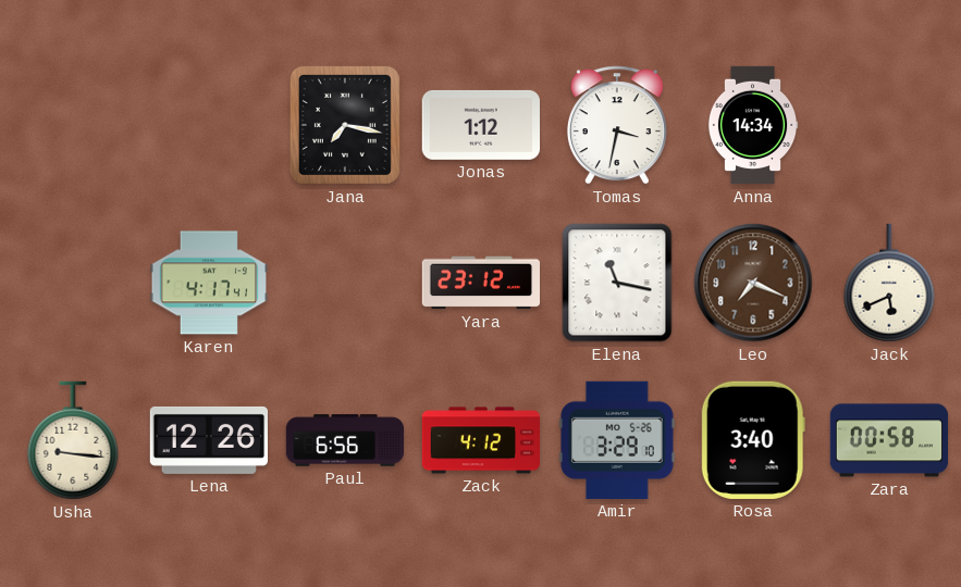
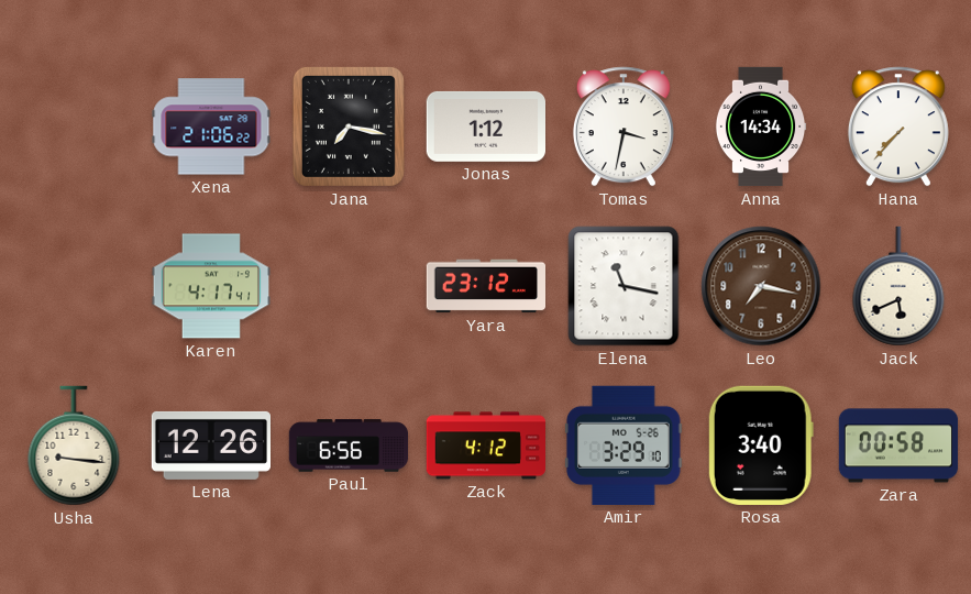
Xena: none -> 21:06 (211, 127)
Hana: none -> 7:37 (898, 127)
Leo: 7:19 -> 7:17 (761, 286)
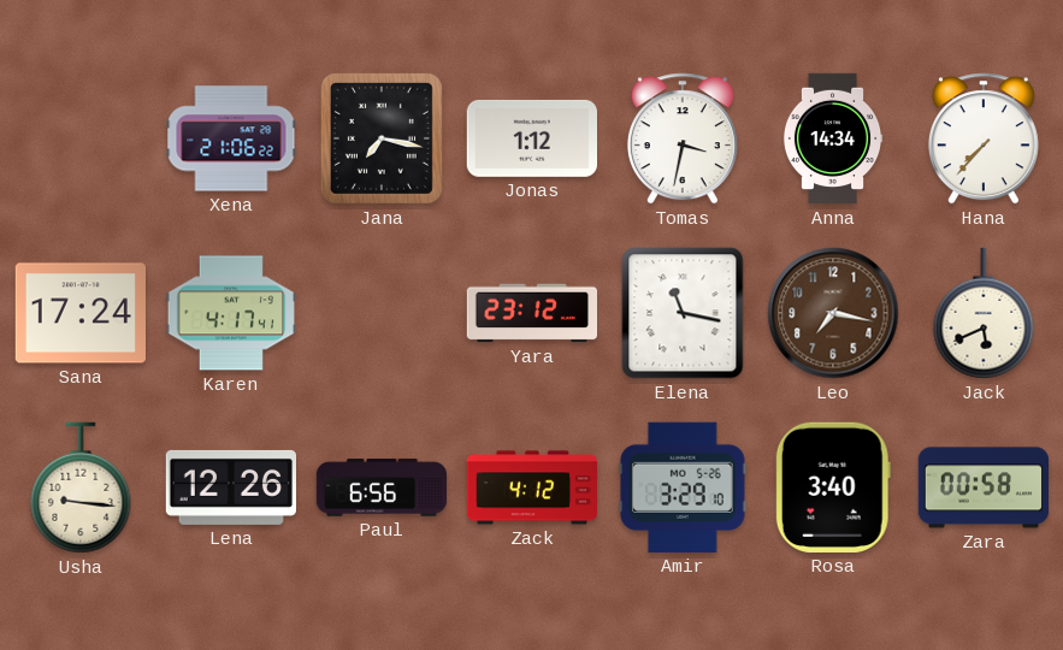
Sana: none -> 17:24 (79, 313)
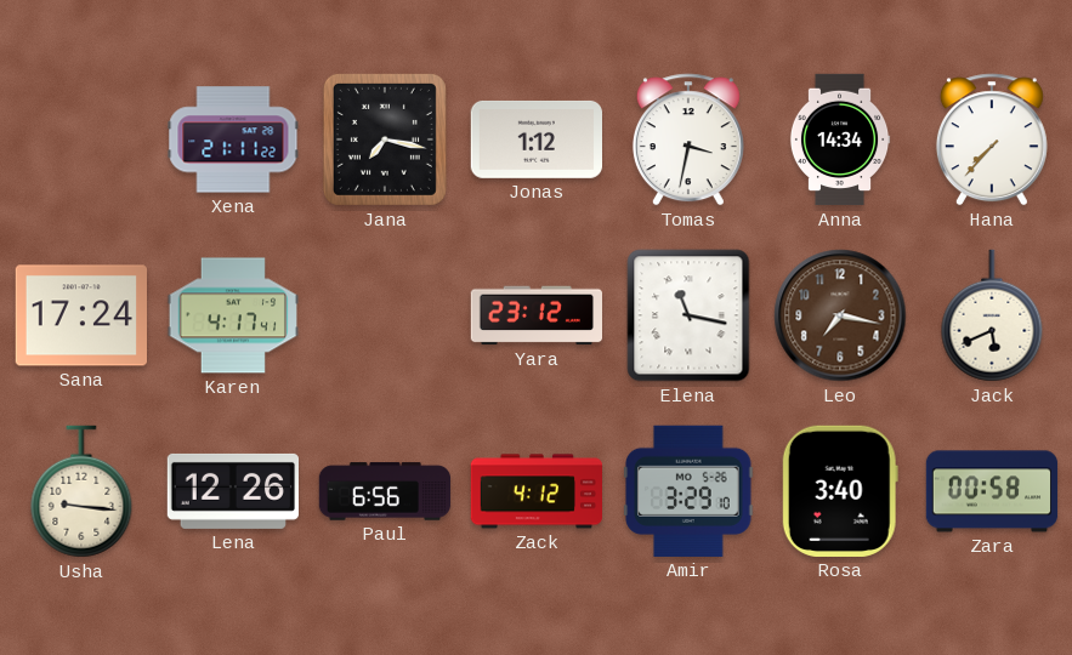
Xena: 21:06 -> 21:11 (233, 139)
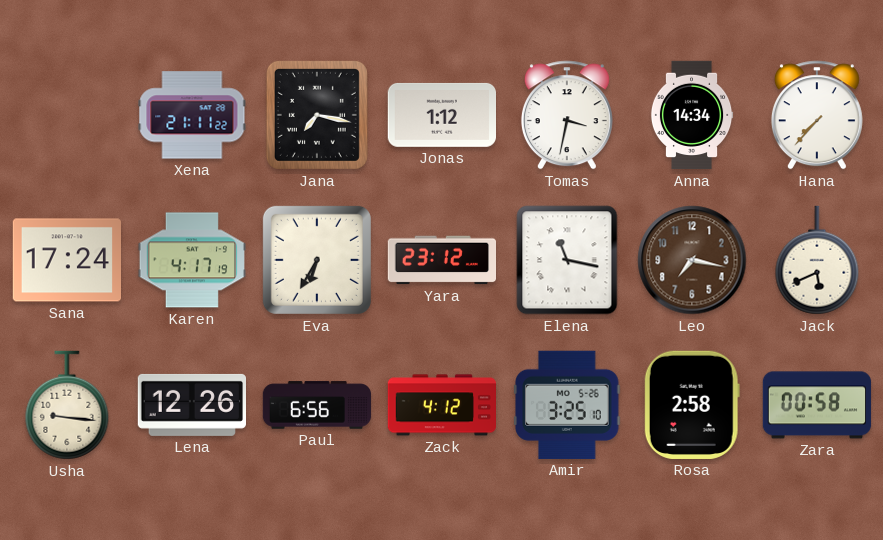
Karen: 4:17:41 -> 4:17:19 (191, 260)
Eva: none -> 6:35 (317, 260)
Amir: 3:29 -> 3:25 (567, 405)
Rosa: 3:40 -> 2:58 (692, 405)
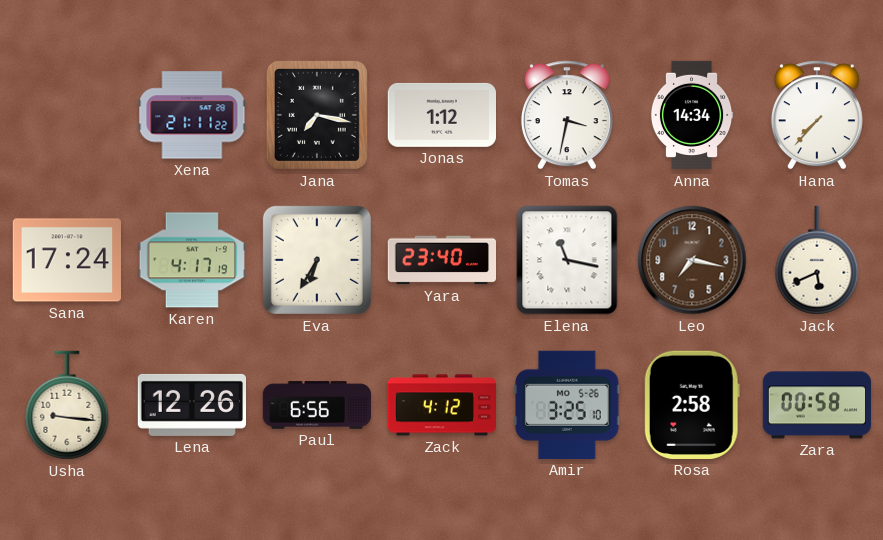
Yara: 23:12 -> 23:40 (441, 260)
